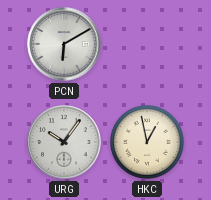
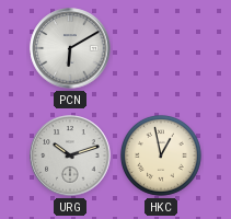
URG: 10:06 -> 10:12 (70, 155)
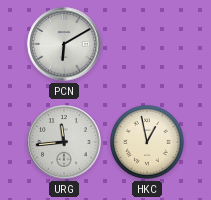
URG: 10:12 -> 11:44 (64, 142)
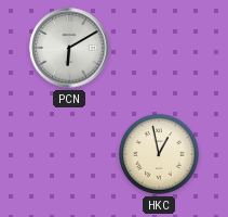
URG: 11:44 -> none (64, 142)
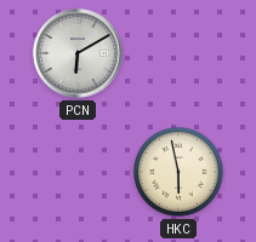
HKC: 12:58 -> 5:58 (178, 172)
